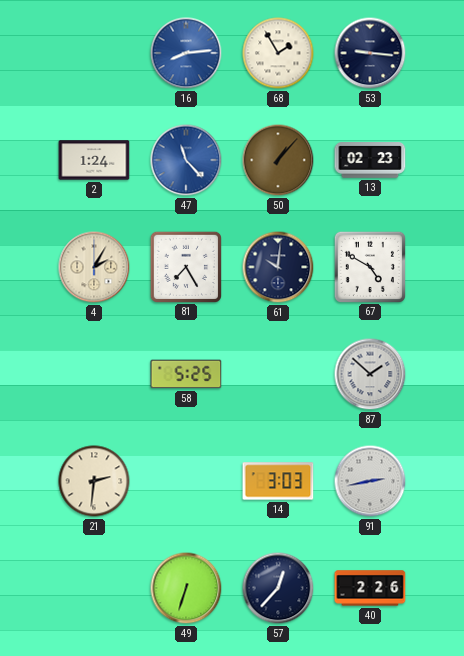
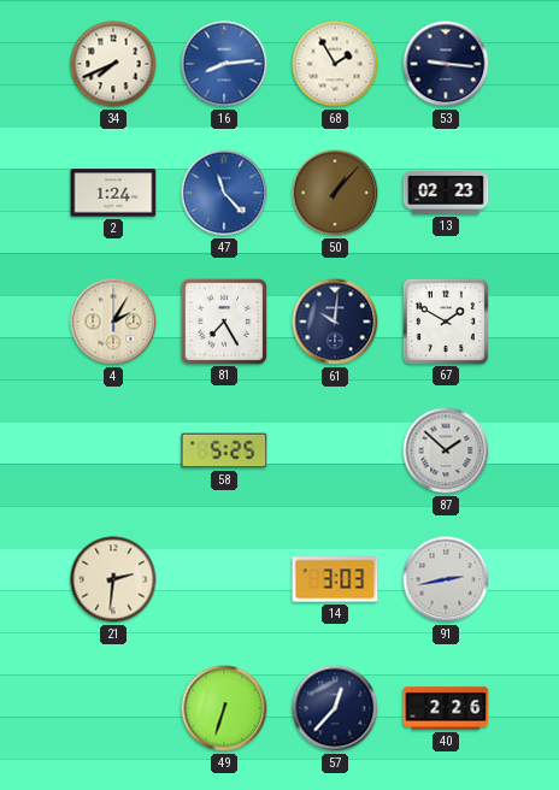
34: none -> 7:41 (113, 64)
67: 4:50 -> 1:50 (445, 320)
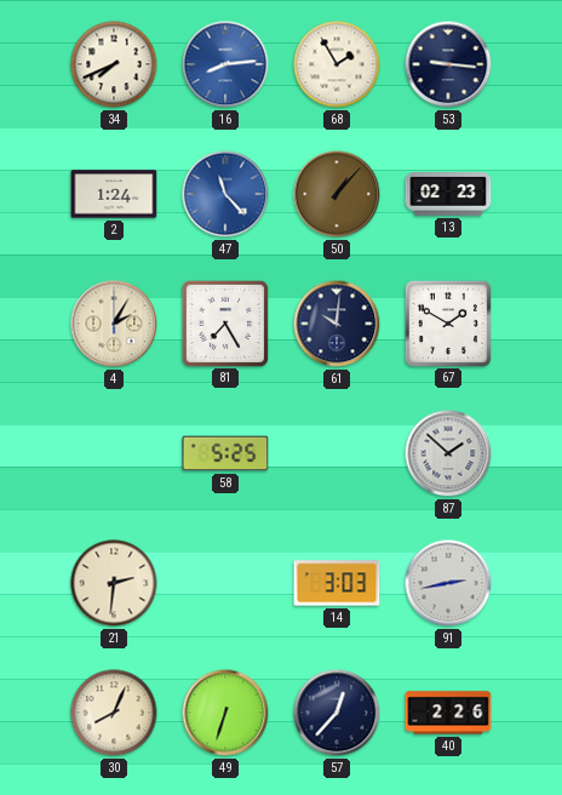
30: none -> 8:04 (114, 713)
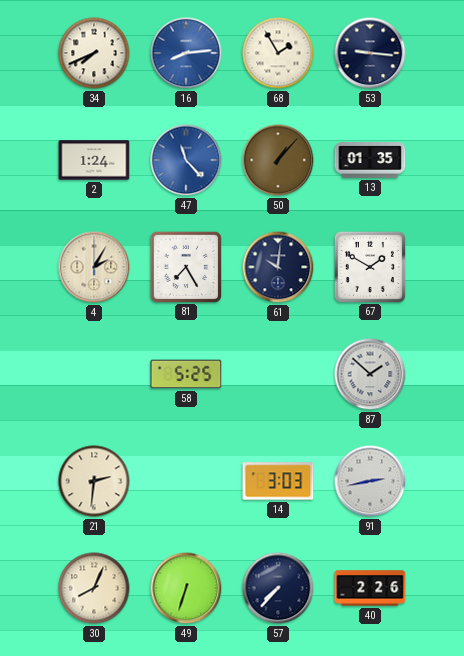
13: 02:23 -> 01:35 (370, 160)
57: 12:37 -> 7:37 (278, 588)
